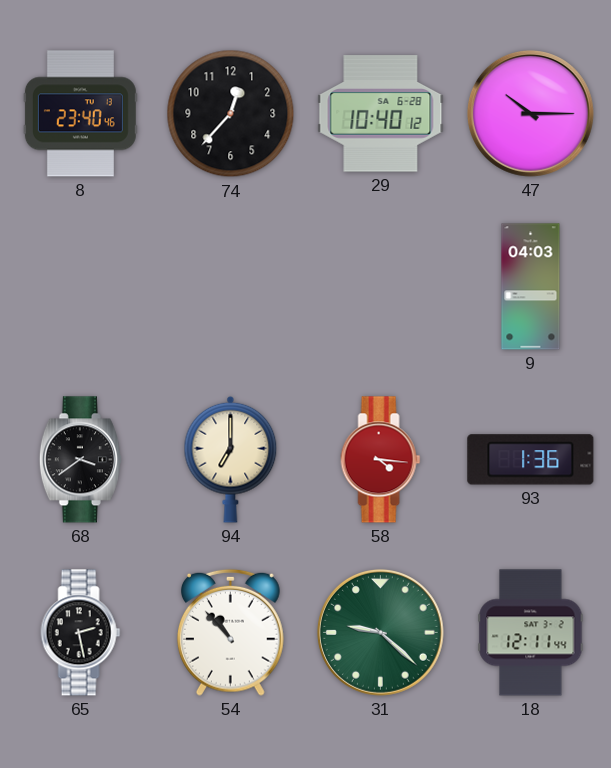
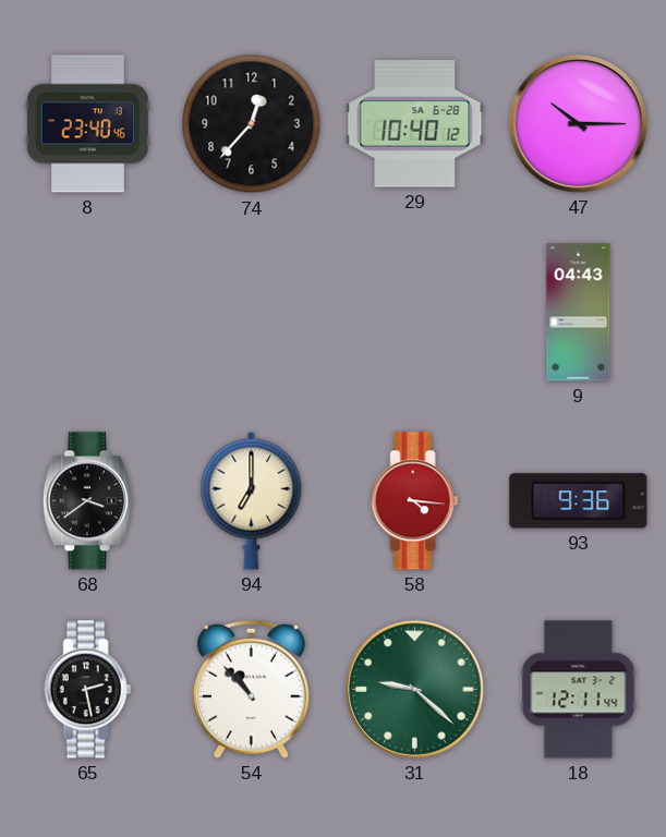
9: 04:03 -> 04:43 (579, 313)
93: 1:36 -> 9:36 (579, 501)
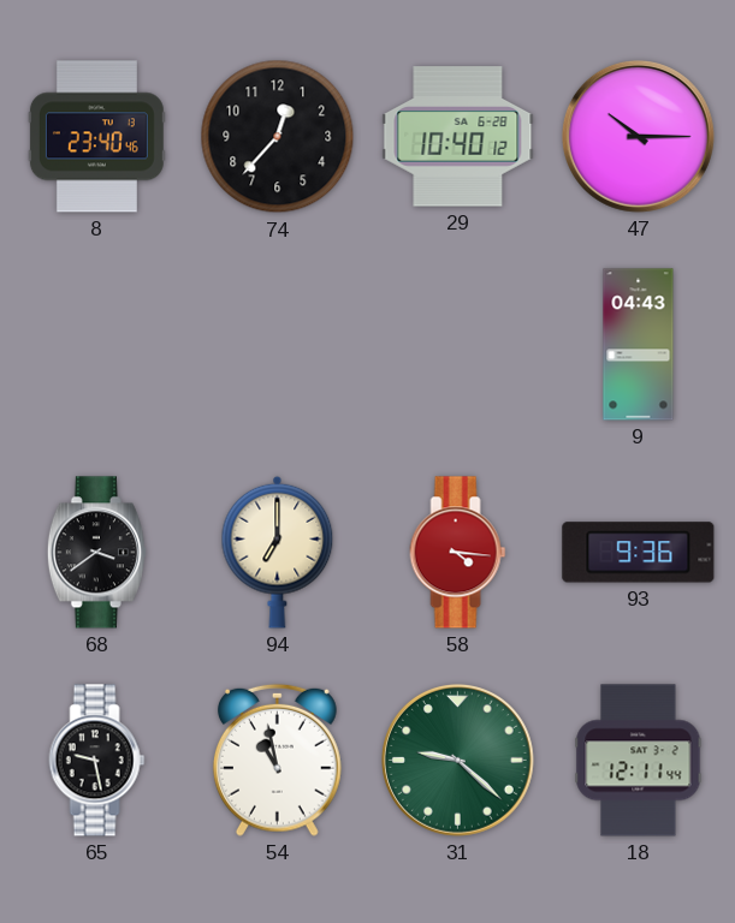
65: 2:28 -> 9:28 (97, 761)
54: 10:53 -> 10:58 (277, 760)
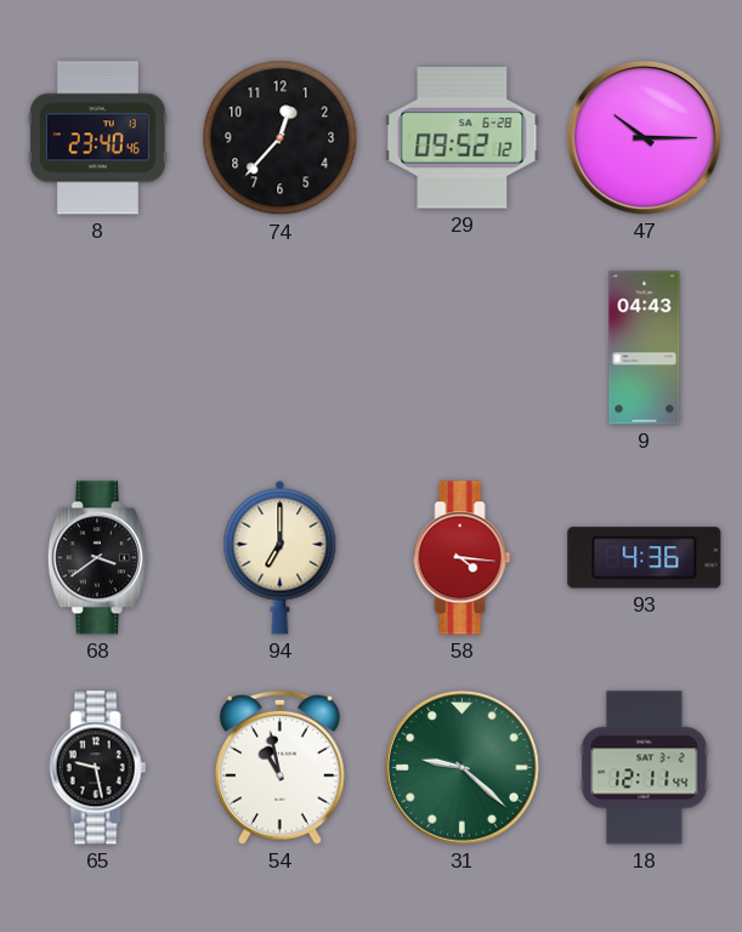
29: 10:40 -> 09:52 (463, 138)
93: 9:36 -> 4:36 (645, 558)
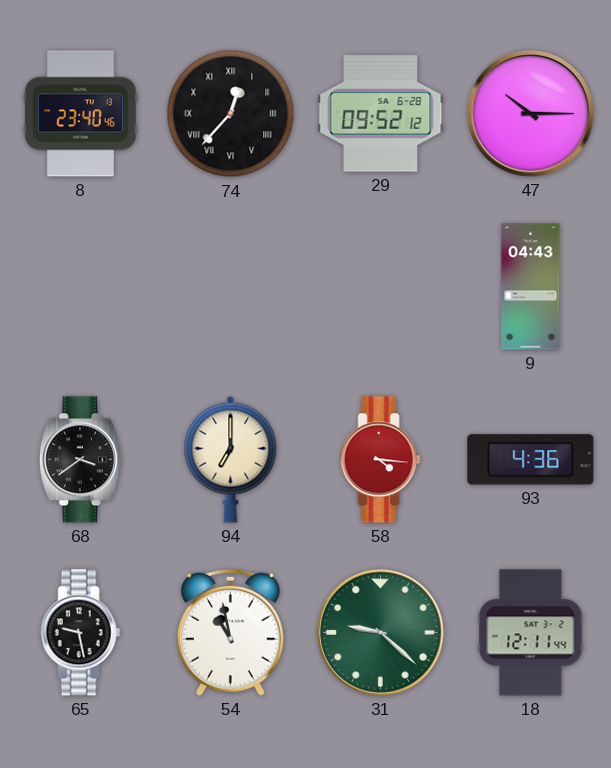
74 numerals: Arabic -> Roman (231, 114)
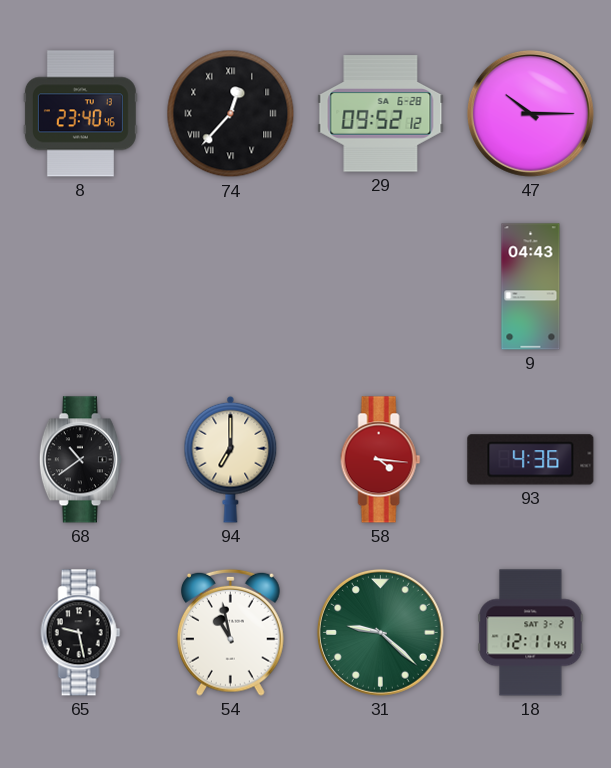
68: 3:39 -> 10:39 (80, 460)
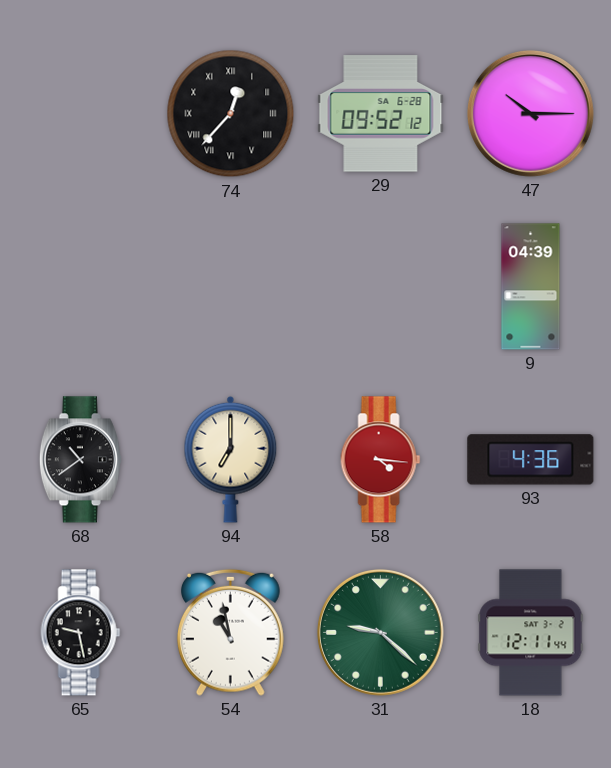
8: 23:40 -> none (80, 114)
9: 04:43 -> 04:39 (531, 287)
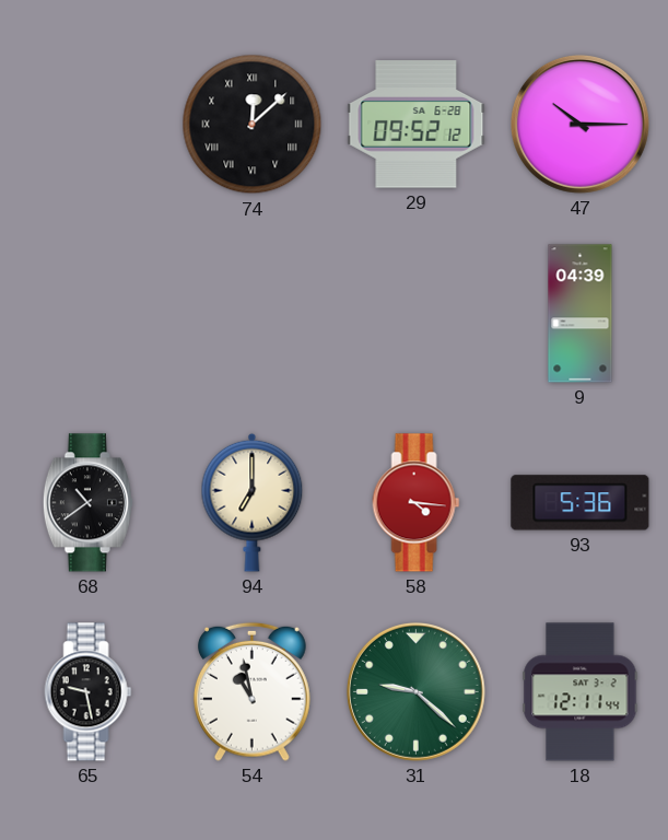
74: 12:37 -> 12:08 (253, 125)
93: 4:36 -> 5:36 (581, 503)
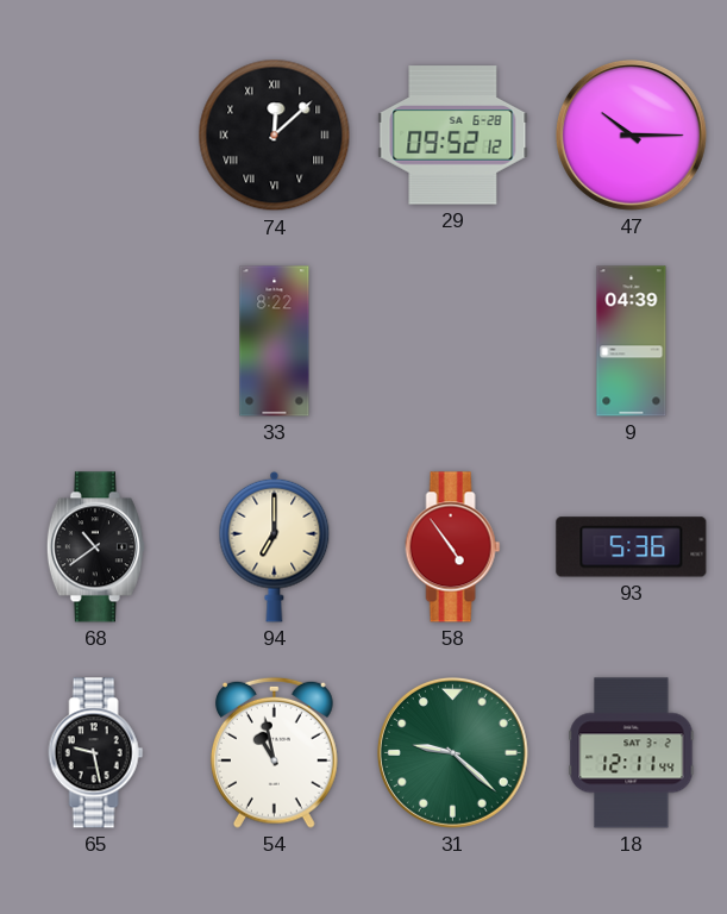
33: none -> 8:22 (275, 342)
58: 4:16 -> 4:54 (453, 547)
